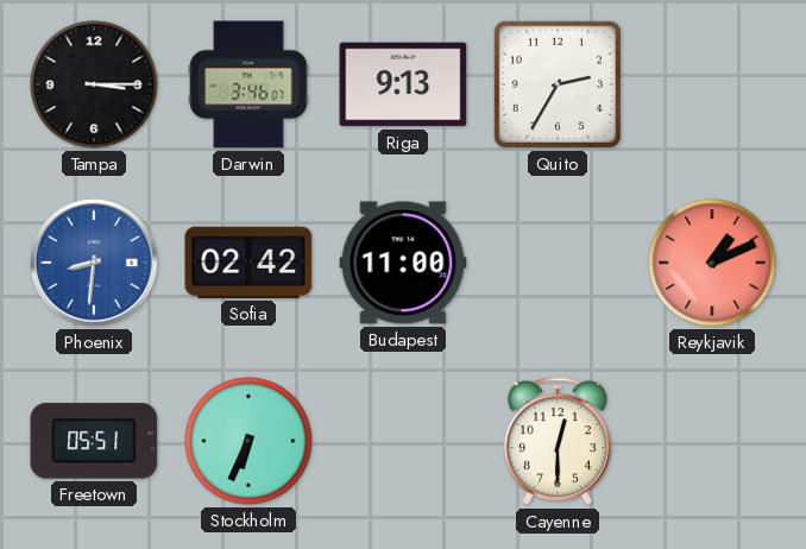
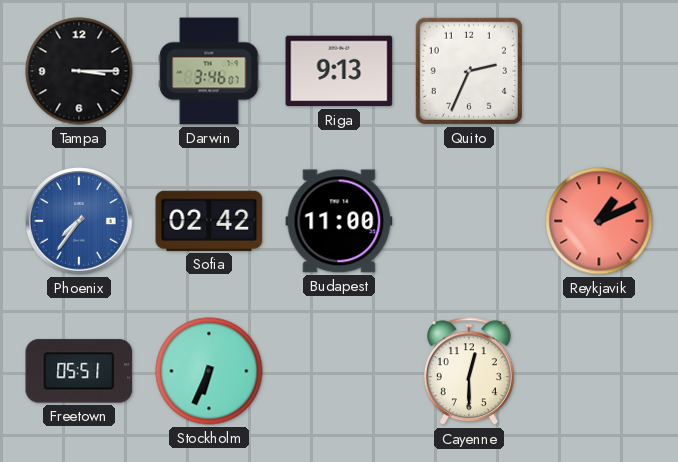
Quito: 2:35 -> 2:34 (469, 71)
Phoenix: 8:31 -> 7:36 (79, 221)
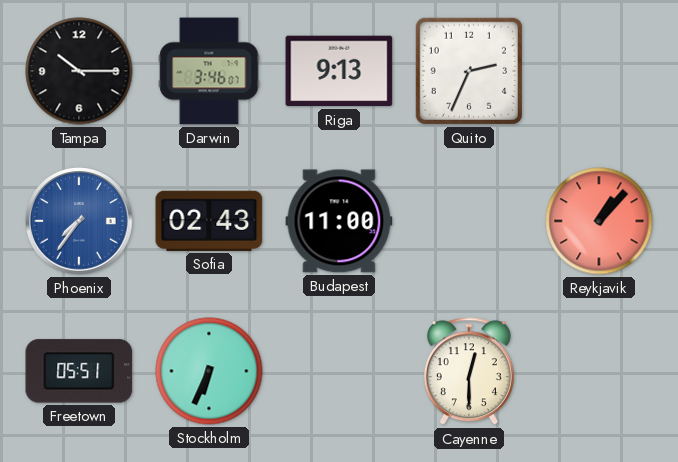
Tampa: 3:15 -> 10:15 (79, 71)
Sofia: 02:42 -> 02:43 (209, 221)
Reykjavik: 1:11 -> 1:07 (599, 221)
